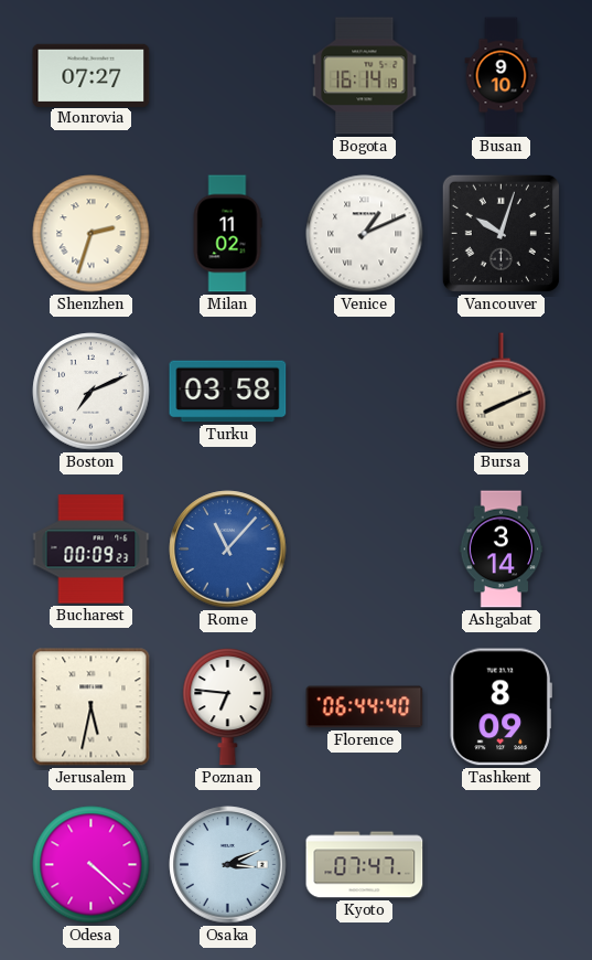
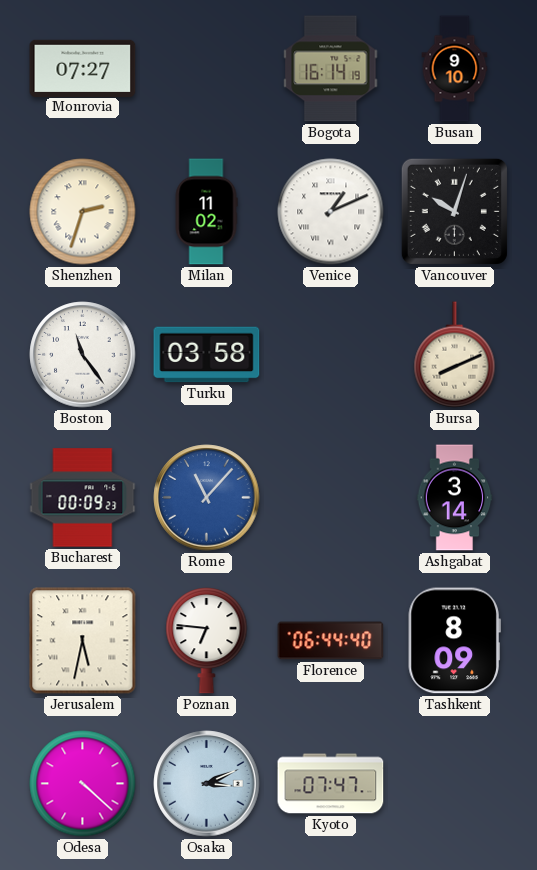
Boston: 7:11 -> 11:24 (83, 355)
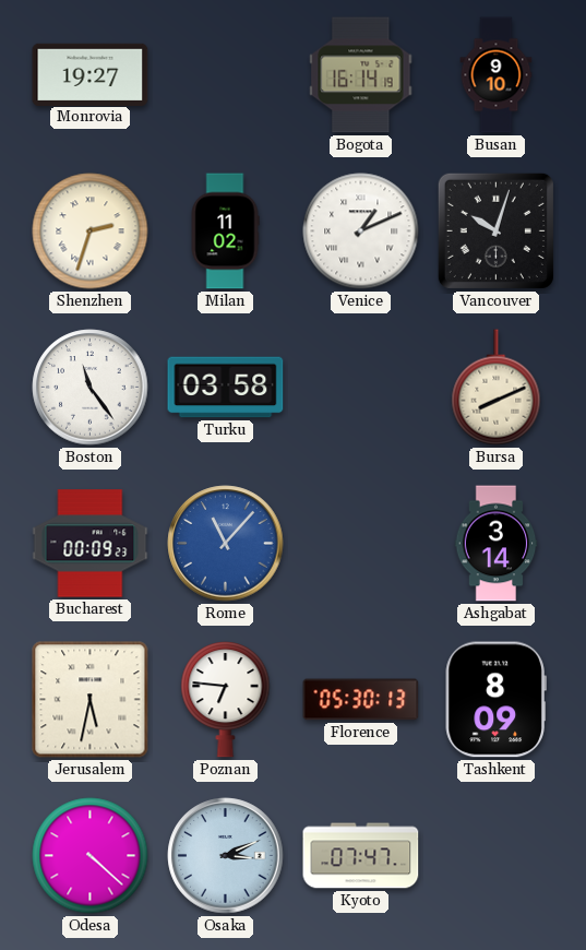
Monrovia: 07:27 -> 19:27 (91, 74)
Florence: 06:44 -> 05:30 (361, 700)
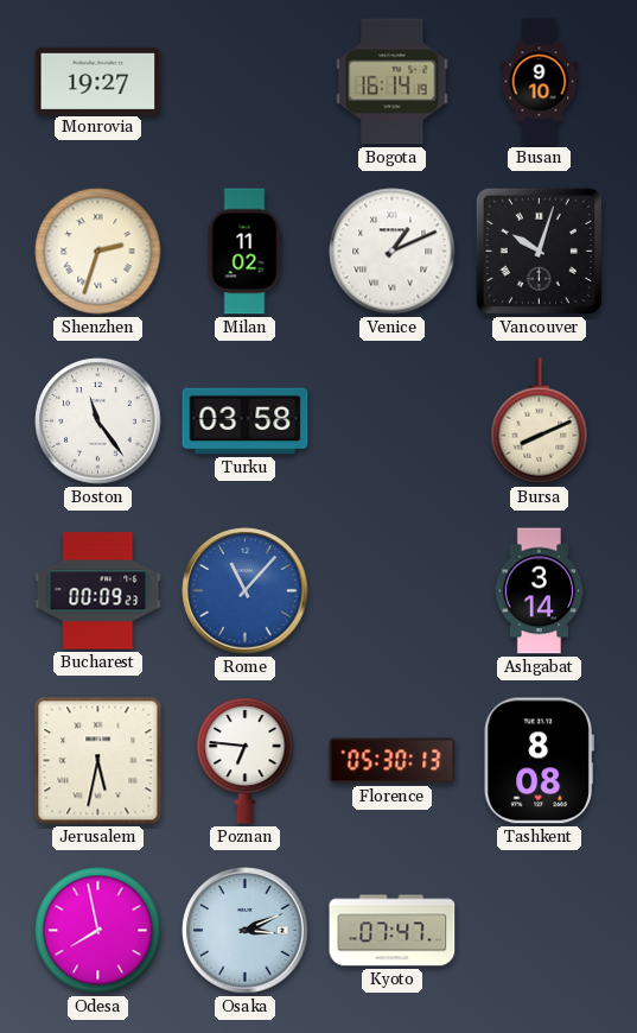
Tashkent: 8:09 -> 8:08 (539, 761)
Odesa: 4:22 -> 7:58 (98, 931)
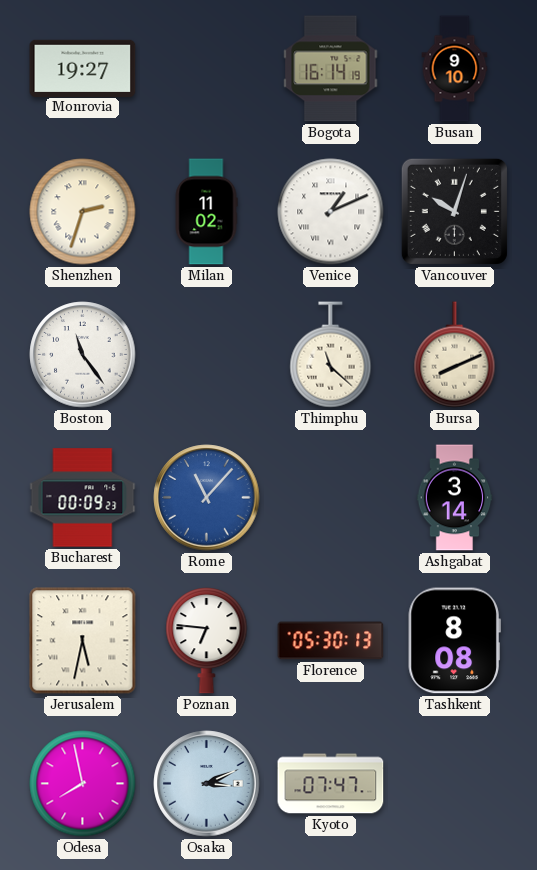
Turku: 03:58 -> none (246, 422)
Thimphu: none -> 11:22 (331, 355)
